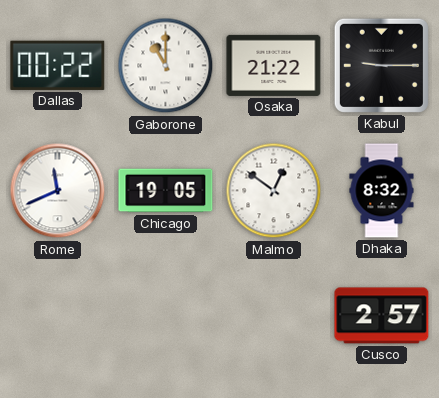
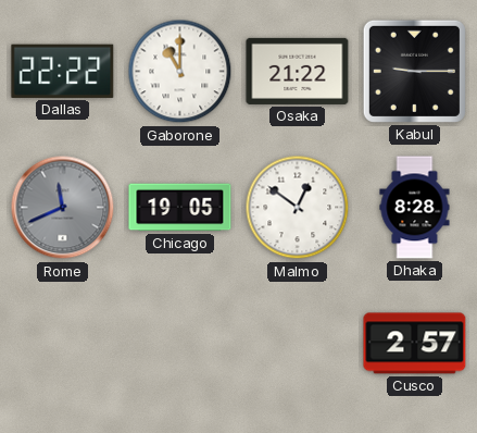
Dallas: 00:22 -> 22:22 (63, 71)
Rome dial: white -> grey (63, 208)
Dhaka: 8:32 -> 8:28 (415, 208)
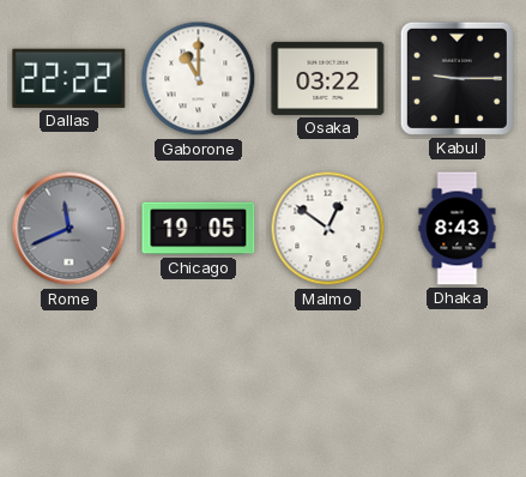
Osaka: 21:22 -> 03:22 (328, 78)
Dhaka: 8:28 -> 8:43 (458, 229)
Cusco: 2:57 -> none (415, 344)
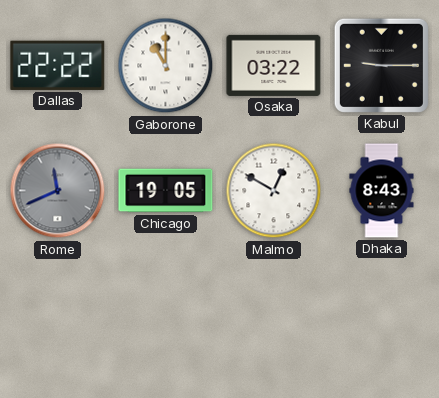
Malmo: 12:51 -> 12:50 (274, 191)
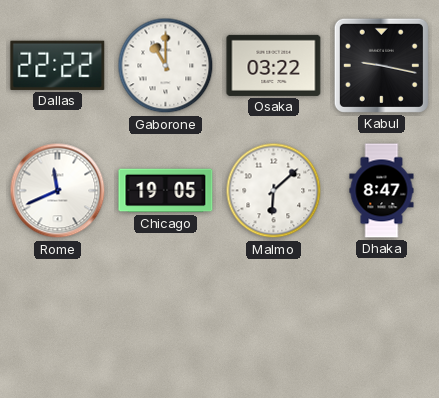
Kabul: 9:15 -> 9:17 (381, 65)
Rome dial: grey -> white (58, 191)
Malmo: 12:50 -> 6:08 (274, 191)
Dhaka: 8:43 -> 8:47 (382, 191)
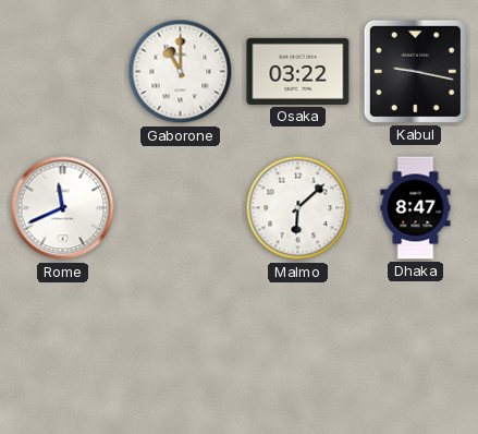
Dallas: 22:22 -> none (58, 65)
Chicago: 19:05 -> none (166, 191)
